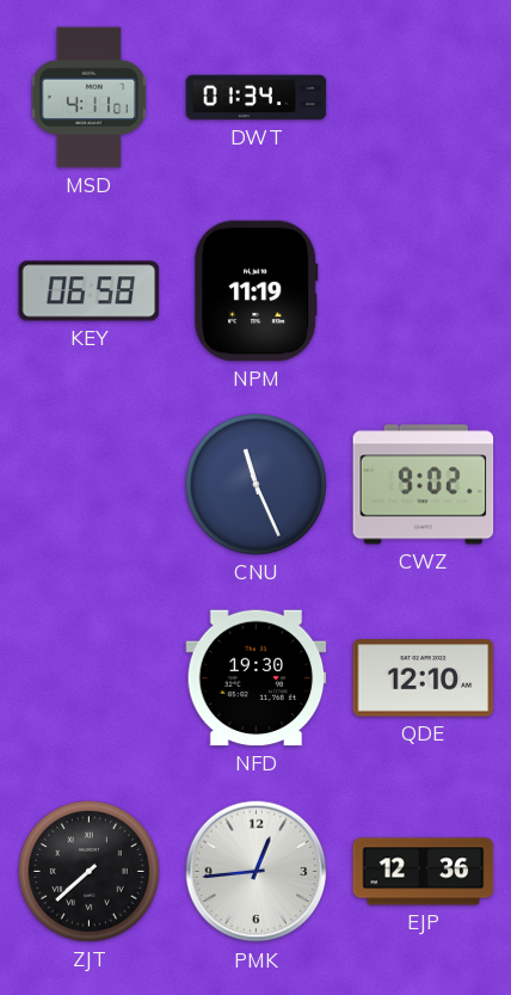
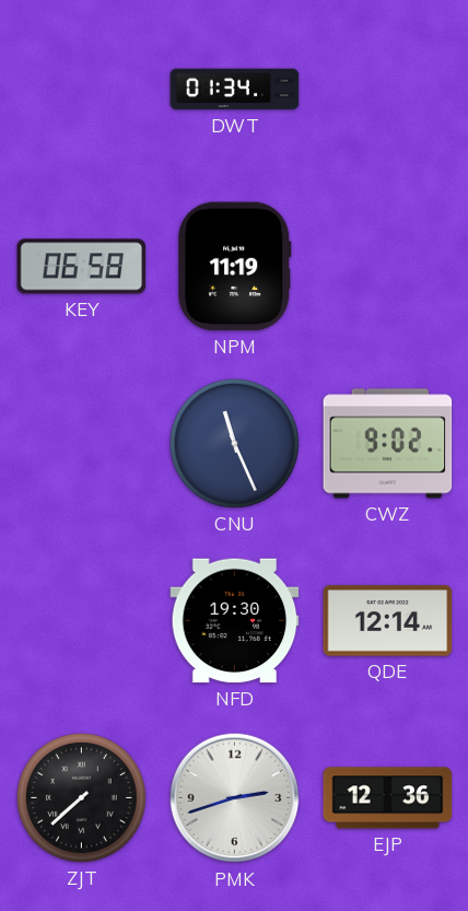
MSD: 4:11 -> none (90, 98)
QDE: 12:10 -> 12:14 (388, 621)
PMK: 12:44 -> 2:42 (235, 798)
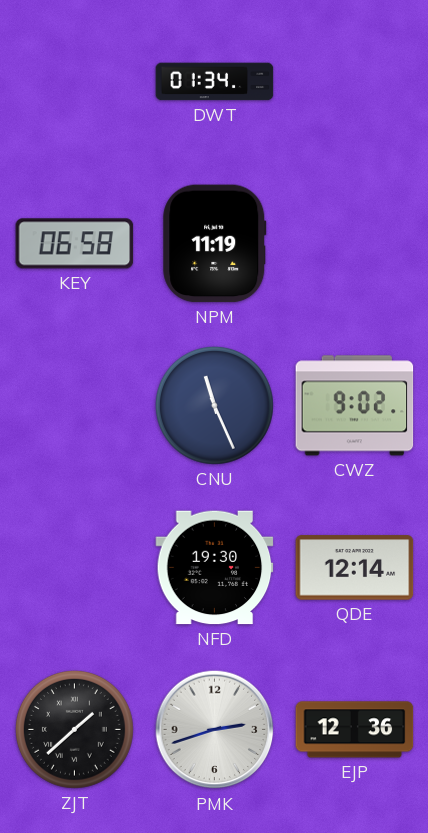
ZJT: 7:38 -> 1:38 (74, 729)
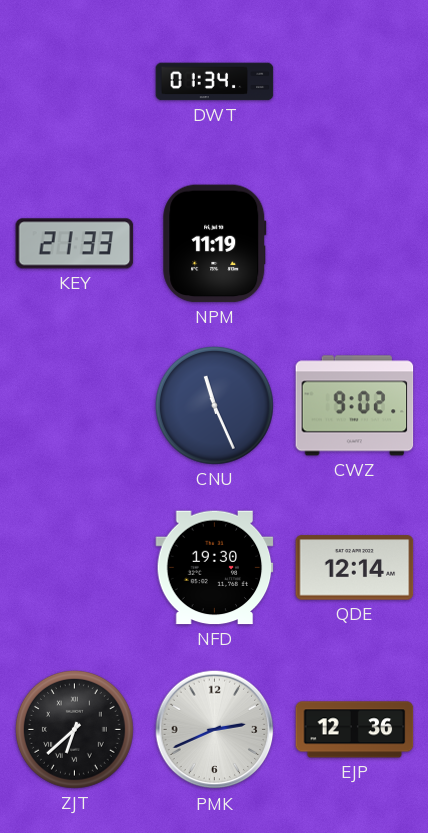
KEY: 06:58 -> 21:33 (75, 244)
ZJT: 1:38 -> 6:38 (74, 729)
PMK: 2:42 -> 2:41 (215, 730)
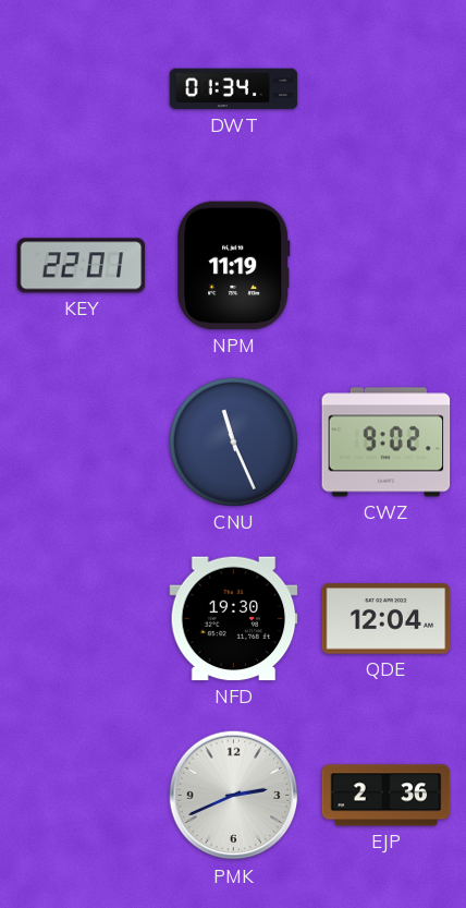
KEY: 21:33 -> 22:01 (82, 266)
QDE: 12:14 -> 12:04 (387, 619)
ZJT: 6:38 -> none (74, 729)
EJP: 12:36 -> 2:36 (387, 796)
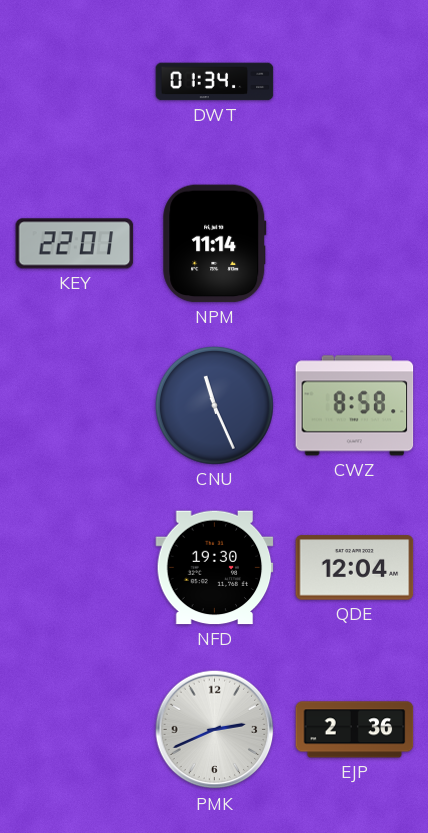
NPM: 11:19 -> 11:14 (215, 244)
CWZ: 9:02 -> 8:58 (355, 406)
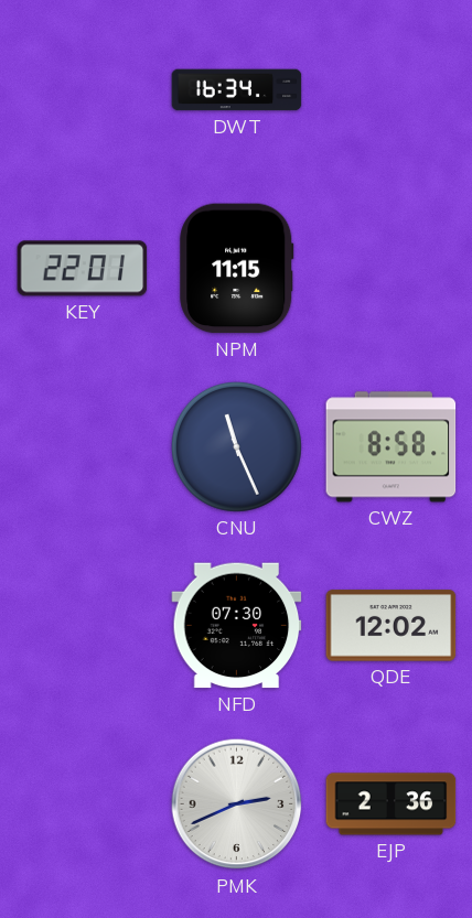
DWT: 01:34 -> 16:34 (237, 90)
NPM: 11:14 -> 11:15 (237, 269)
NFD: 19:30 -> 07:30 (237, 626)
QDE: 12:04 -> 12:02 (391, 626)
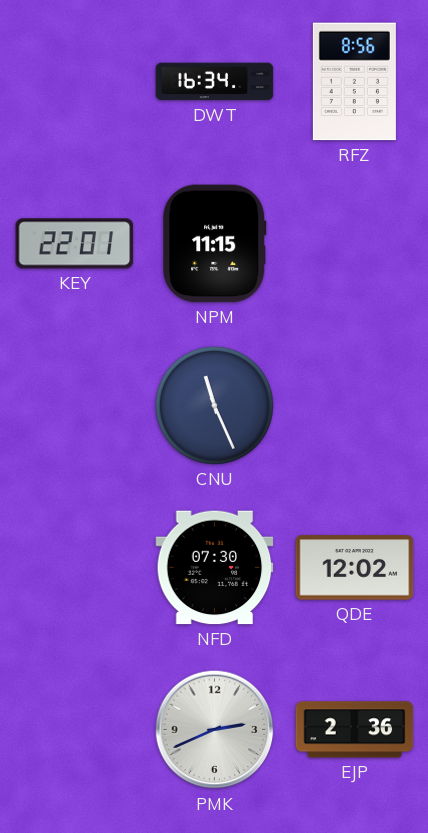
RFZ: none -> 8:56 (354, 82)
CWZ: 8:58 -> none (391, 447)
